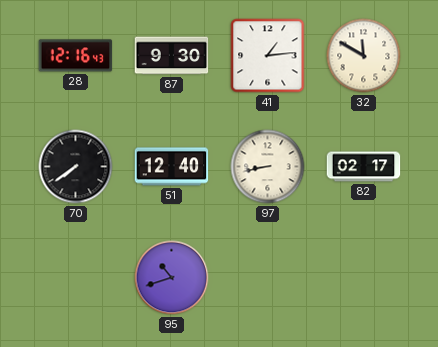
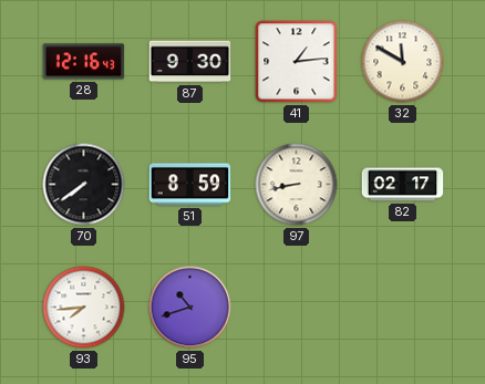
51: 12:40 -> 8:59 (190, 185)
93: none -> 7:44 (84, 308)
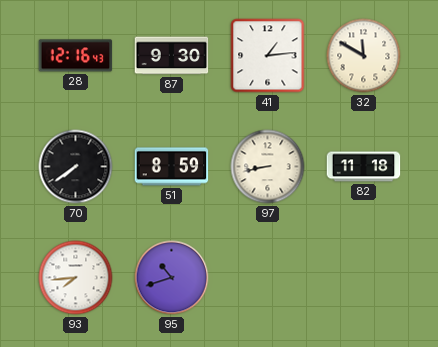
82: 02:17 -> 11:18 (364, 167)
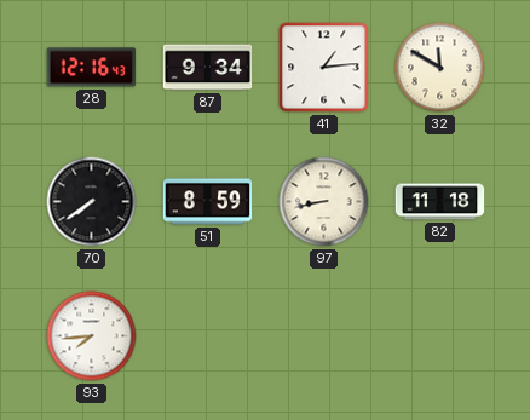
87: 9:30 -> 9:34 (208, 68)
95: 10:42 -> none (172, 278)
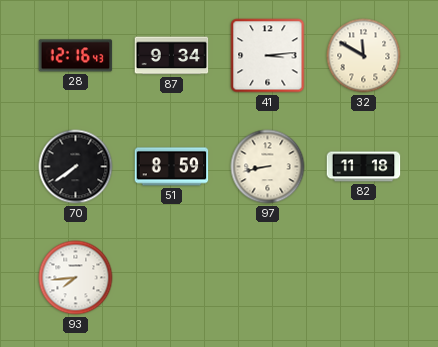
41: 1:14 -> 3:14 (268, 56)
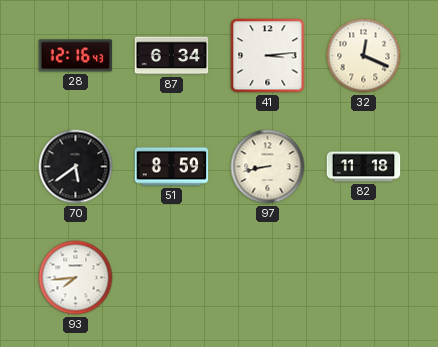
87: 9:34 -> 6:34 (172, 56)
32: 11:50 -> 12:19 (364, 56)
70: 7:39 -> 5:39 (76, 167)
